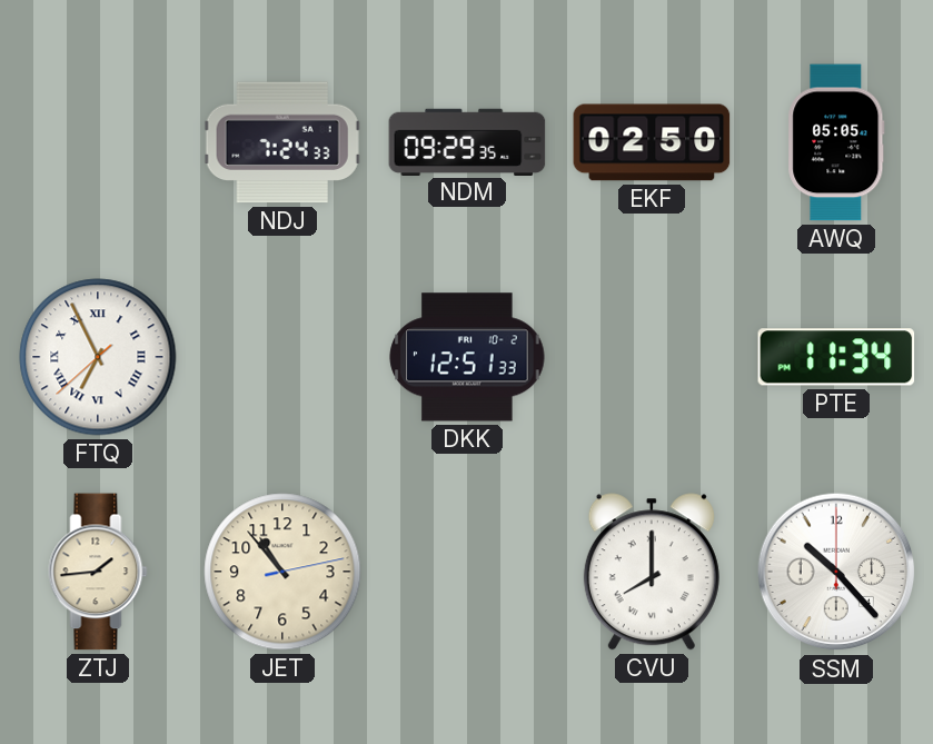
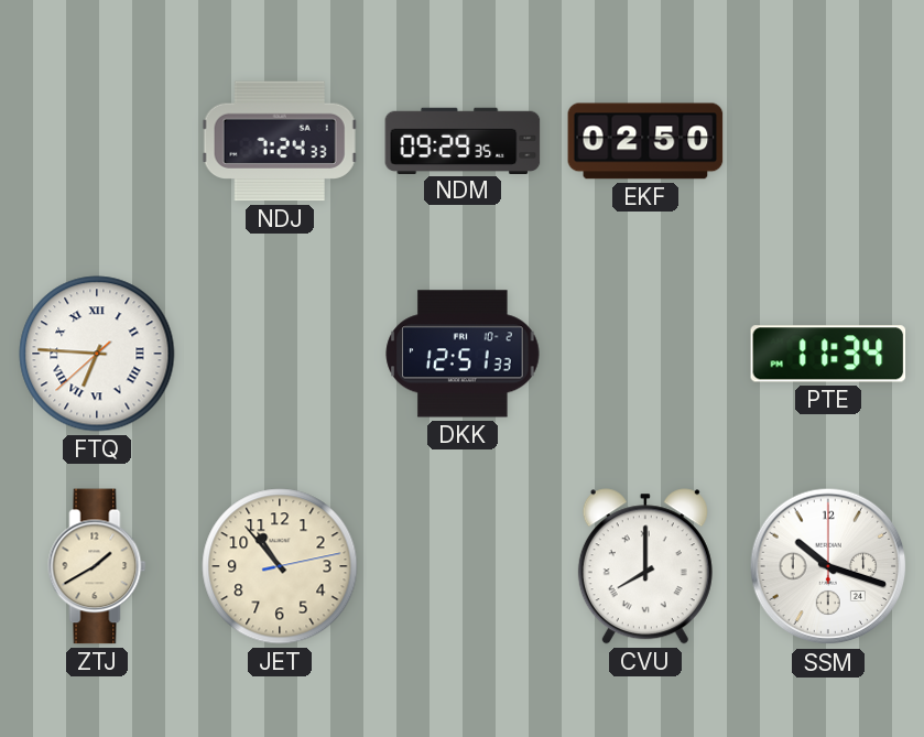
AWQ: 05:05 -> none (836, 142)
FTQ: 6:55 -> 6:45 (97, 354)
ZTJ: 1:44 -> 1:40 (97, 566)
SSM: 10:23 -> 10:18 (828, 566)
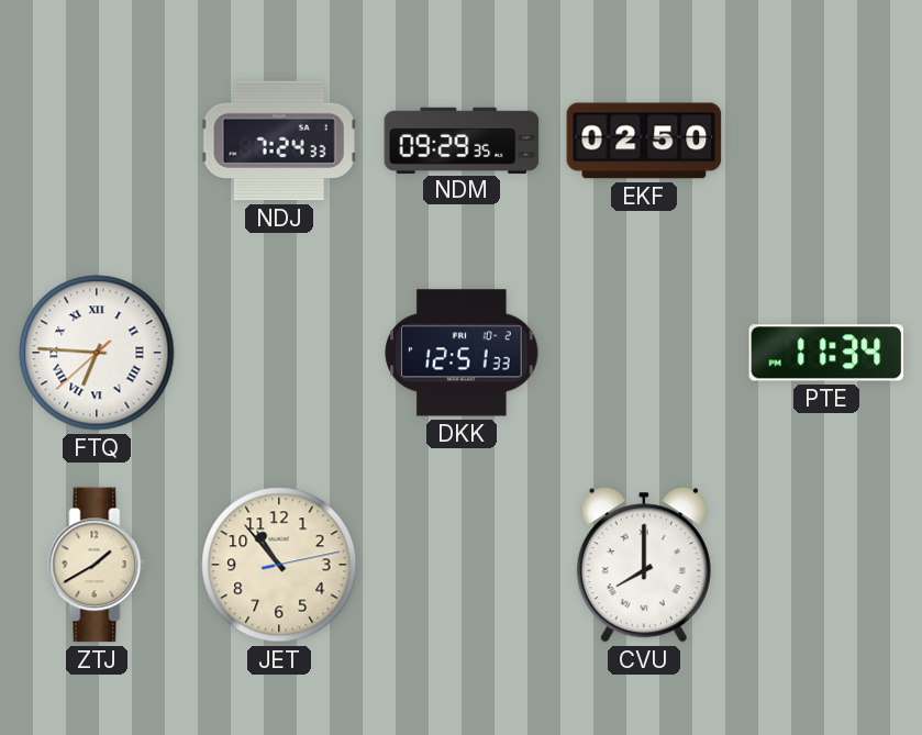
SSM: 10:18 -> none (828, 566)
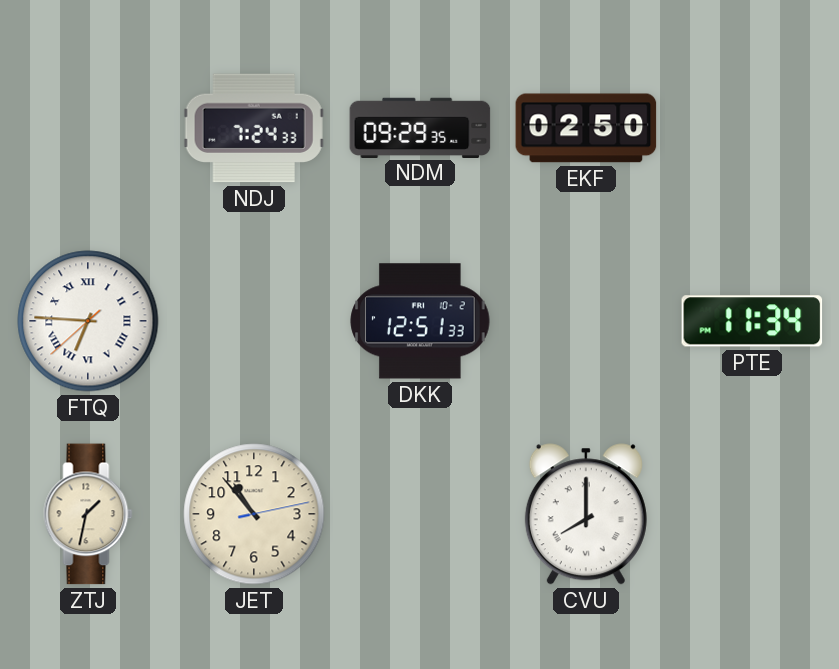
ZTJ: 1:40 -> 1:32 (88, 514)
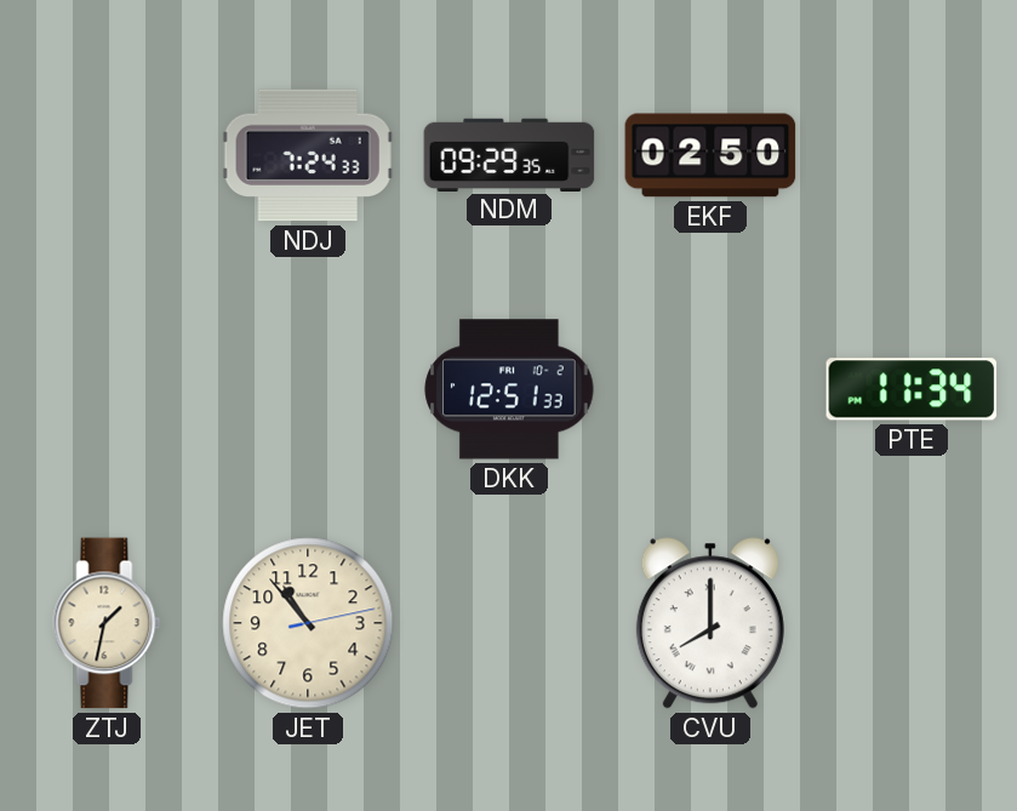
FTQ: 6:45 -> none (88, 321)
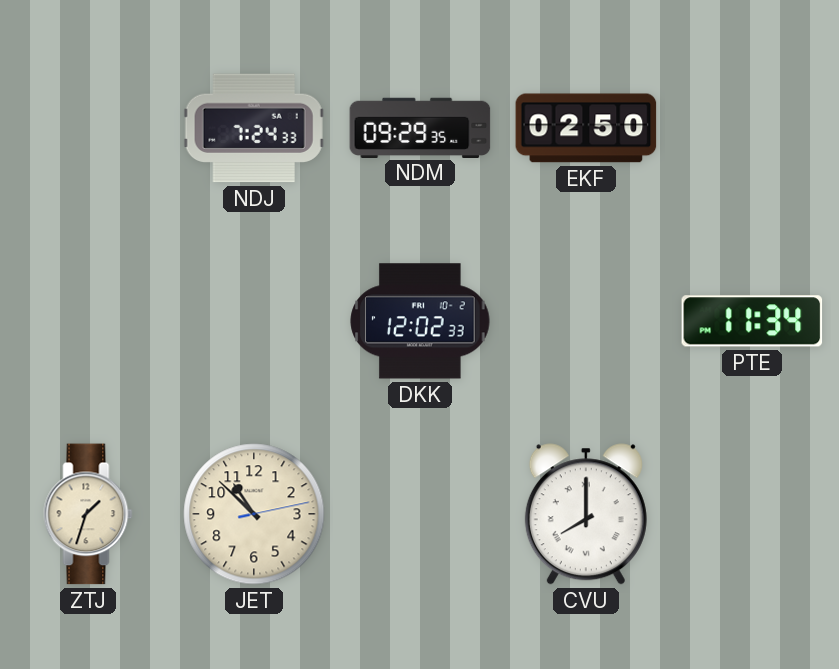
DKK: 12:51 -> 12:02 (420, 321)
ZTJ: 1:32 -> 1:33 (88, 514)
JET: 10:53 -> 10:52 (254, 514)
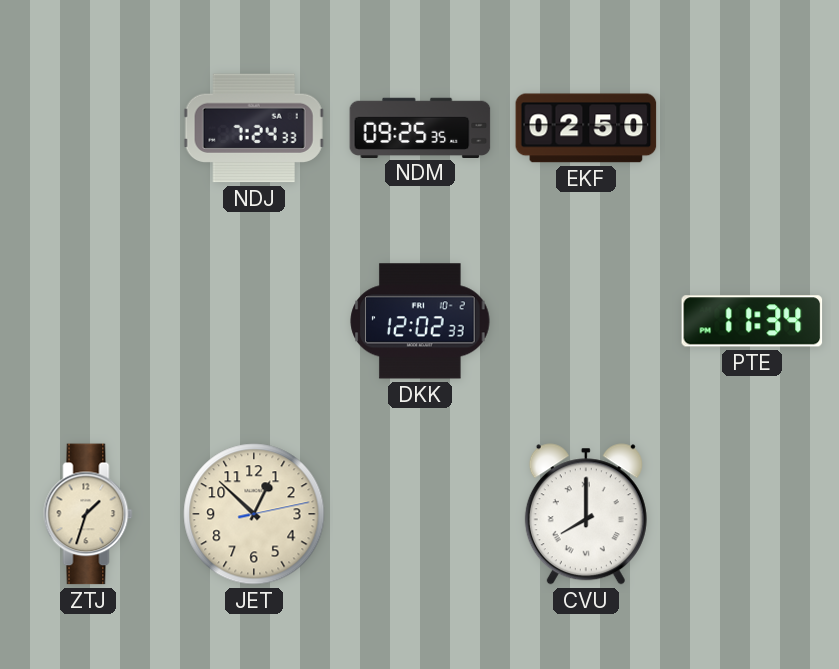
NDM: 09:29 -> 09:25 (420, 127)
JET: 10:52 -> 12:52 (254, 514)
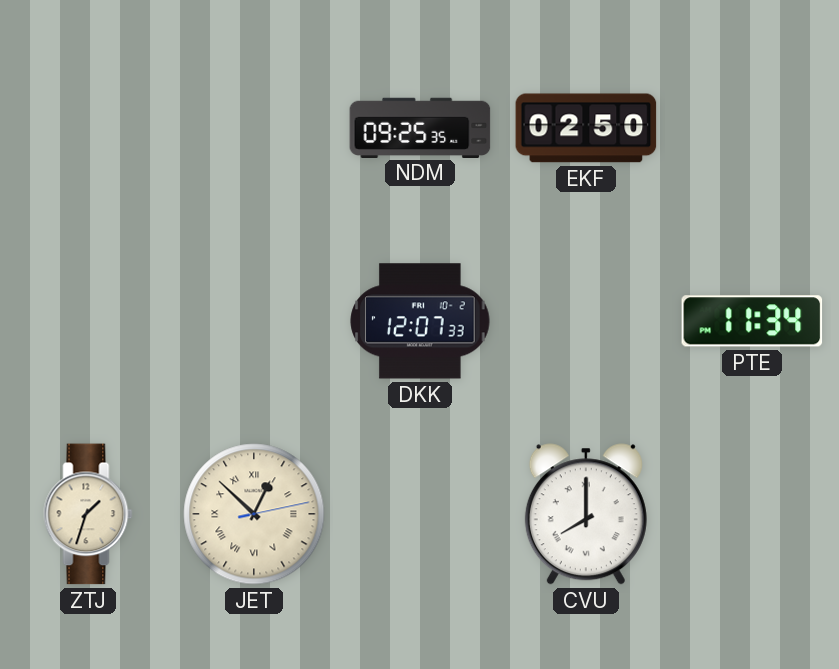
NDJ: 7:24 -> none (254, 128)
DKK: 12:02 -> 12:07 (420, 321)
JET numerals: Arabic -> Roman (254, 514)
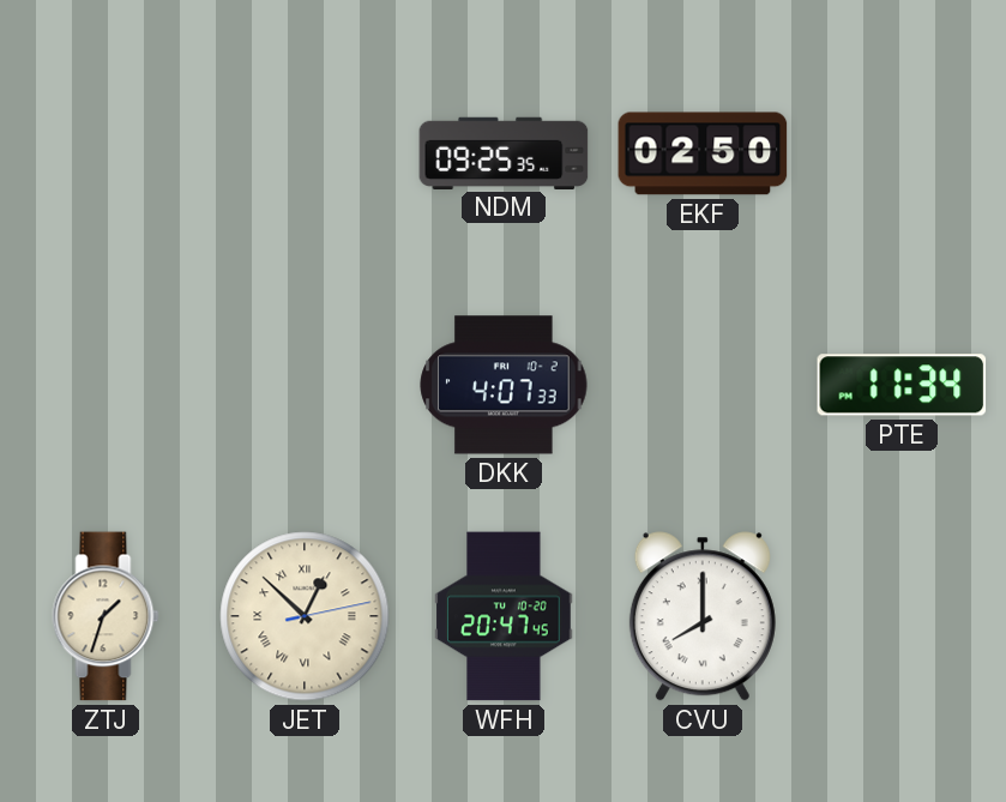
DKK: 12:07 -> 4:07 (504, 385)
WFH: none -> 20:47 (504, 616)
